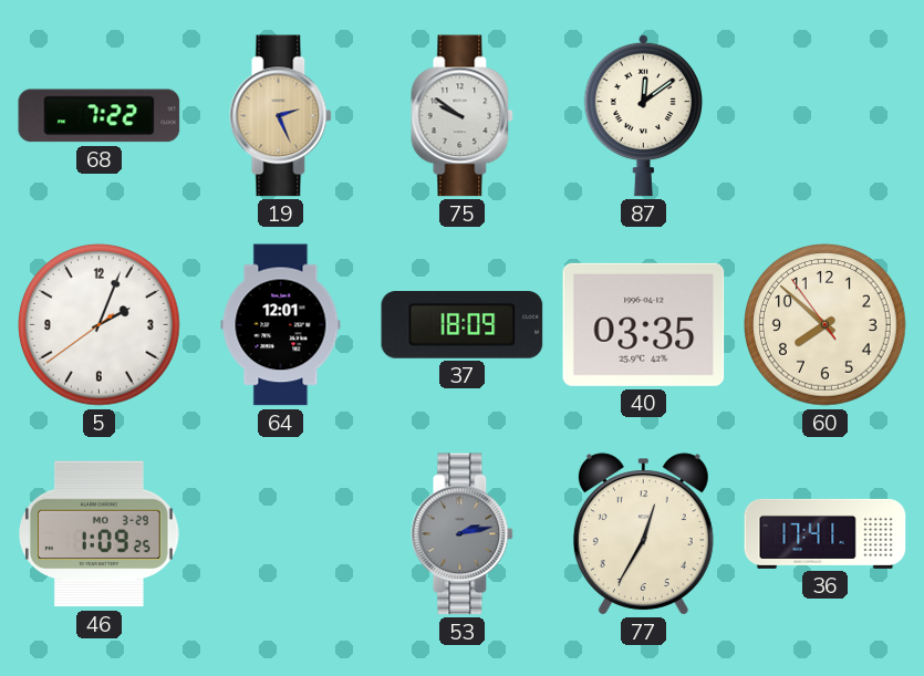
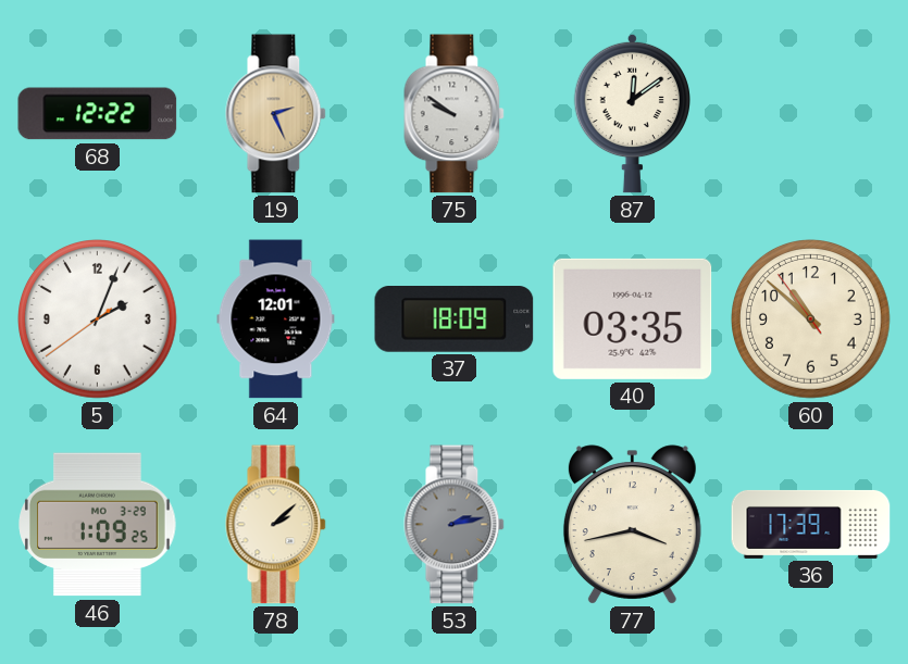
68: 7:22 -> 12:22 (98, 114)
60: 7:51 -> 10:51 (811, 320)
78: none -> 2:08 (276, 525)
77: 12:35 -> 3:43 (632, 525)
36: 17:41 -> 17:39 (811, 524)
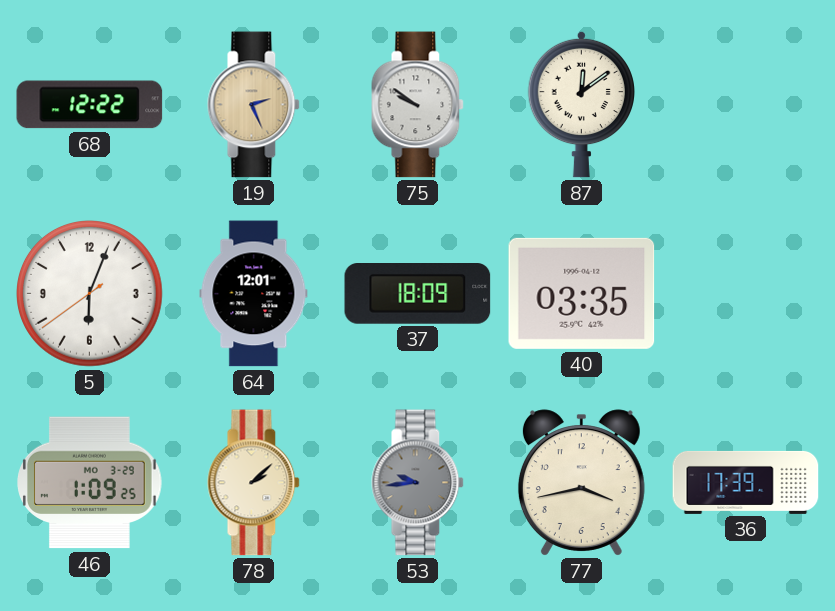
5: 2:03 -> 6:03 (90, 294)
60: 10:51 -> none (811, 320)
53: 2:13 -> 9:44 (418, 483)
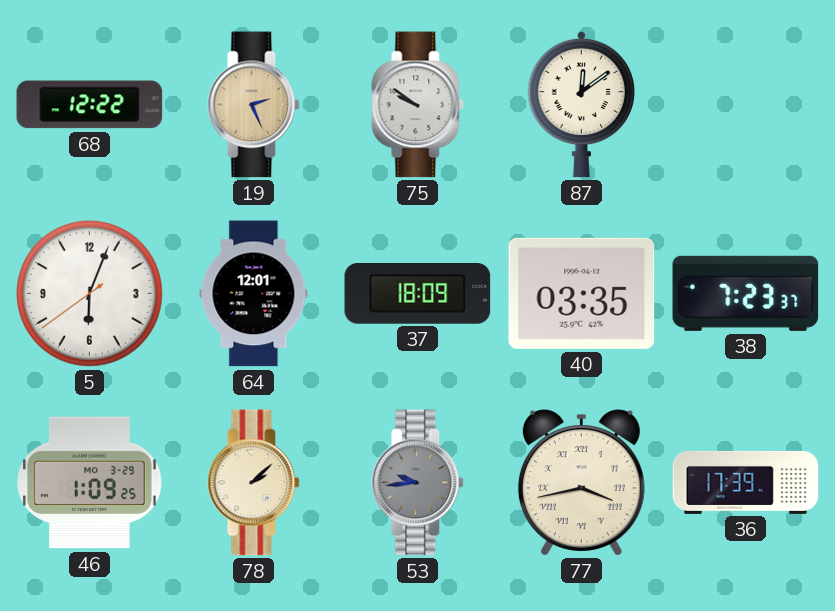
38: none -> 7:23 (746, 293)
77 numerals: Arabic -> Roman (581, 483)
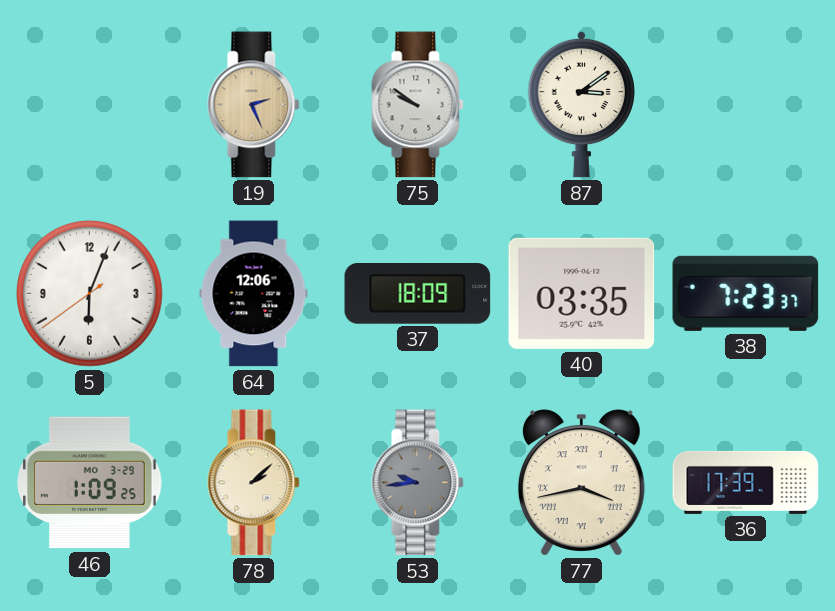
68: 12:22 -> none (90, 105)
87: 12:09 -> 3:09 (581, 104)
64: 12:01 -> 12:06 (254, 294)
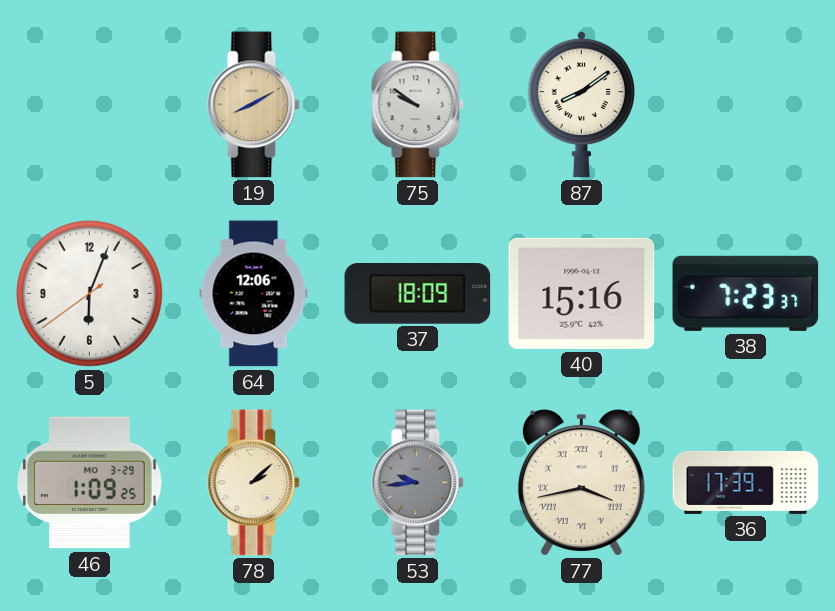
19: 2:26 -> 8:10 (254, 105)
87: 3:09 -> 8:09 (581, 104)
40: 03:35 -> 15:16 (582, 293)
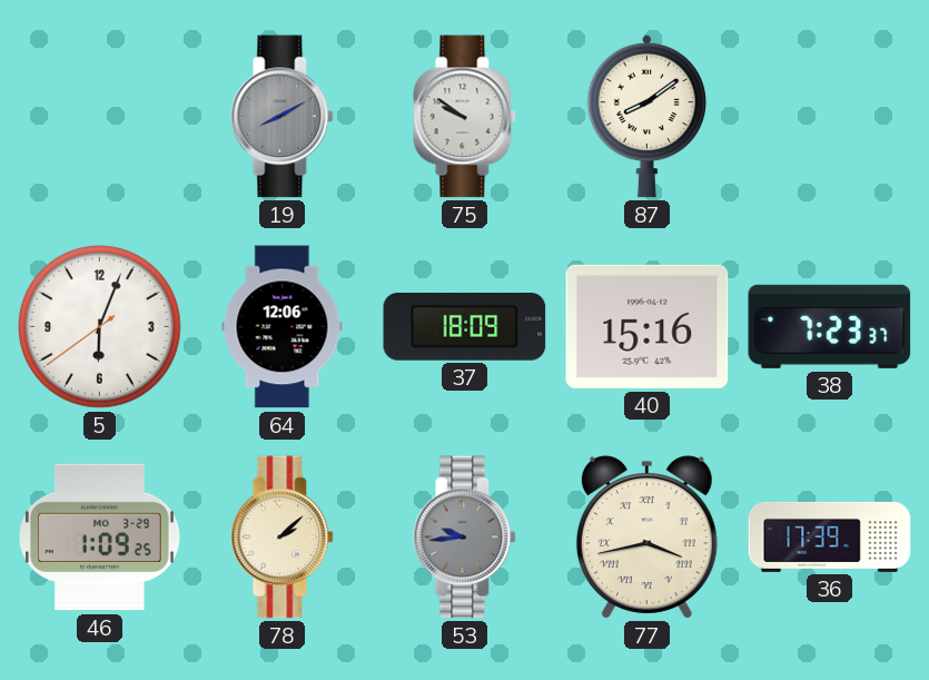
19 dial: champagne -> grey (283, 117)
